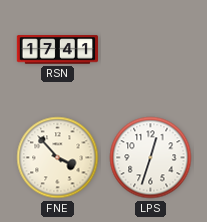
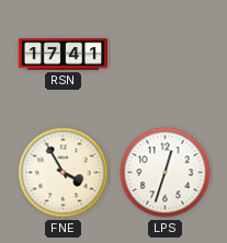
FNE: 3:53 -> 3:55 (64, 173)
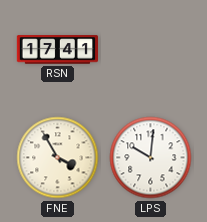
LPS: 12:33 -> 10:01 (151, 158)
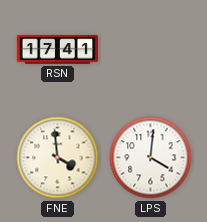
FNE: 3:55 -> 3:59 (58, 158)
LPS: 10:01 -> 4:01 (151, 158)
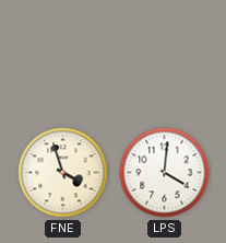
RSN: 17:41 -> none (57, 50)
FNE: 3:59 -> 3:57 (63, 173)
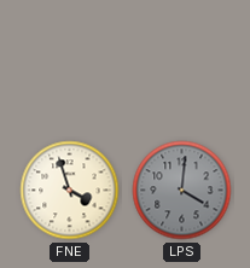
LPS dial: white -> grey (182, 191)
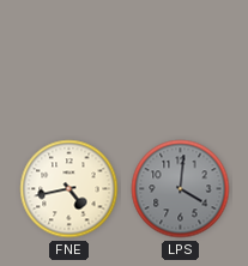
FNE: 3:57 -> 4:43 (69, 189)
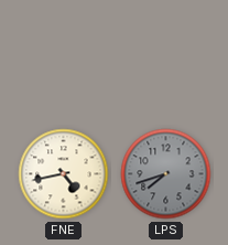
LPS: 4:01 -> 7:42 (166, 174)
